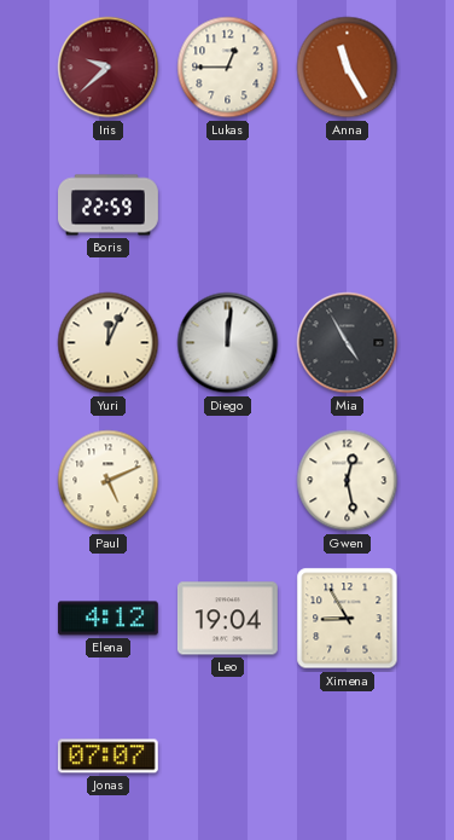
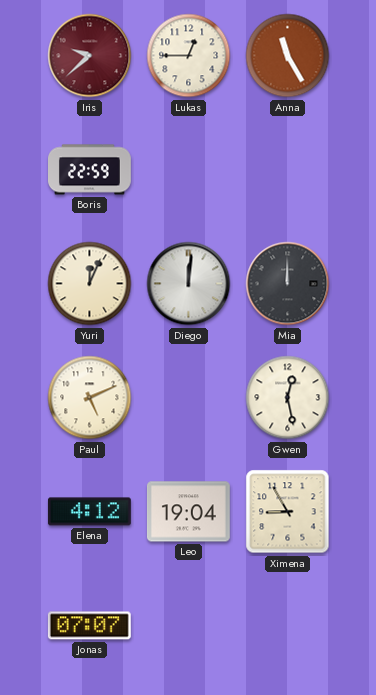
Mia: 4:55 -> 12:00 (288, 284)
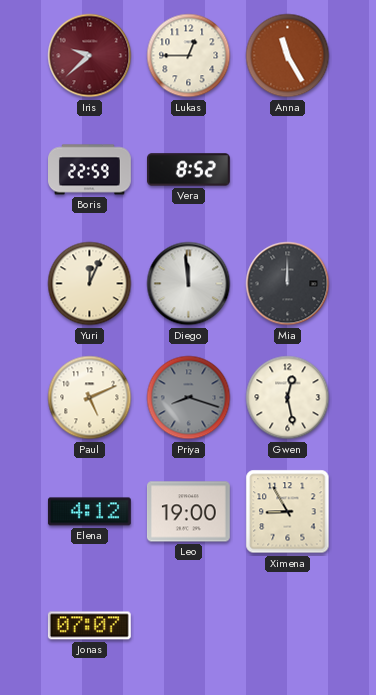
Vera: none -> 8:52 (189, 170)
Diego: 12:01 -> 11:59 (189, 284)
Priya: none -> 8:18 (189, 398)
Leo: 19:04 -> 19:00 (188, 512)
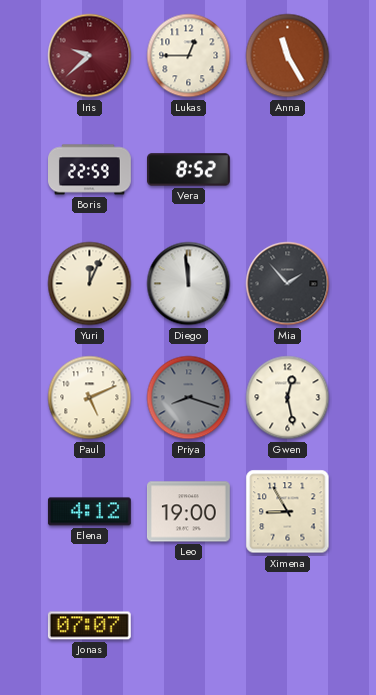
Mia: 12:00 -> 1:53 (288, 284)
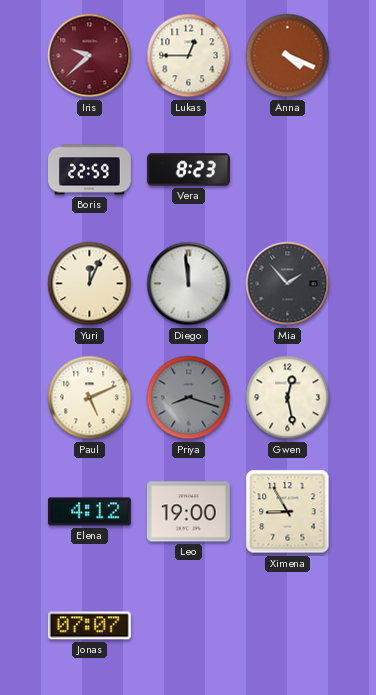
Anna: 11:25 -> 4:19 (288, 56)
Vera: 8:52 -> 8:23 (189, 170)
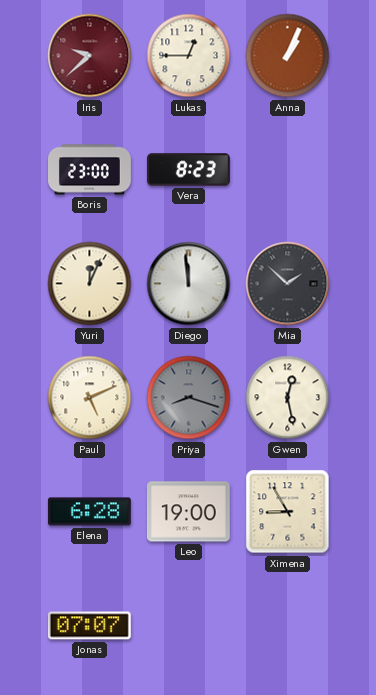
Anna: 4:19 -> 1:04 (288, 56)
Boris: 22:59 -> 23:00 (90, 170)
Mia: 1:53 -> 1:52 (288, 284)
Elena: 4:12 -> 6:28 (89, 512)
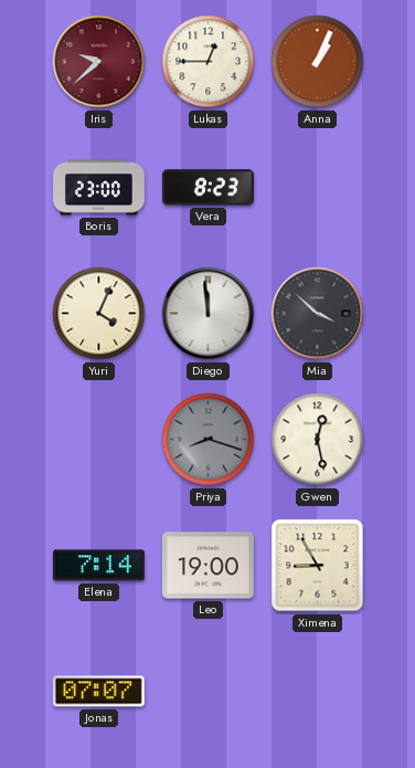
Yuri: 12:04 -> 4:04 (99, 314)
Mia: 1:52 -> 3:52 (318, 314)
Paul: 5:11 -> none (90, 398)
Elena: 6:28 -> 7:14 (98, 566)
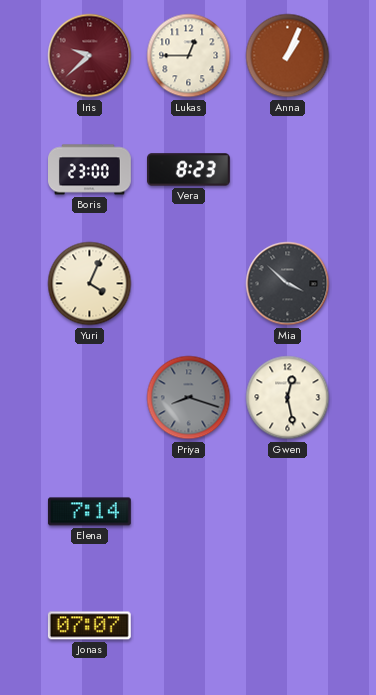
Diego: 11:59 -> none (209, 314)
Leo: 19:00 -> none (208, 566)
Ximena: 8:55 -> none (318, 566)
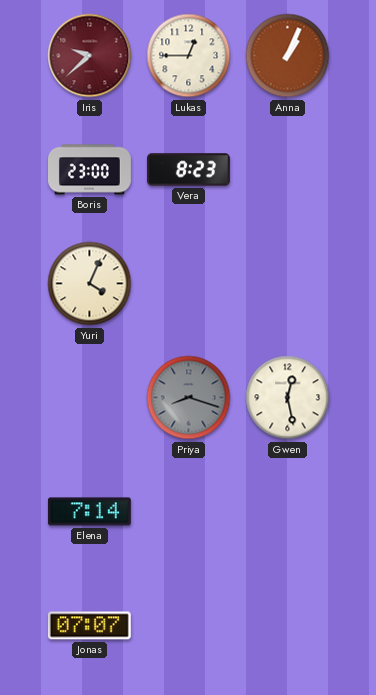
Mia: 3:52 -> none (288, 284)
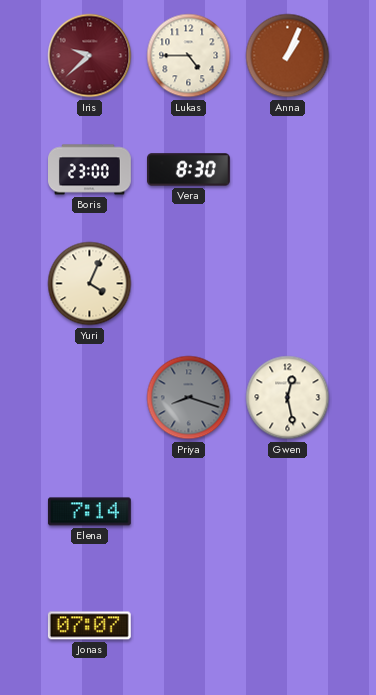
Lukas: 12:45 -> 4:45 (189, 56)
Vera: 8:23 -> 8:30 (189, 170)
